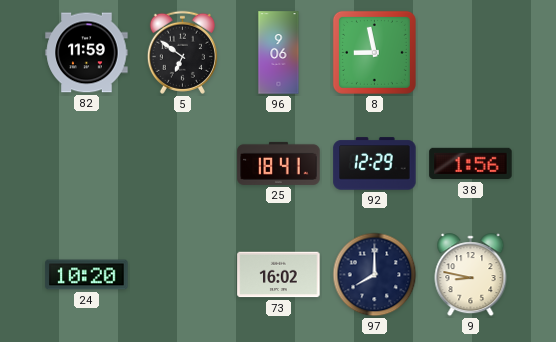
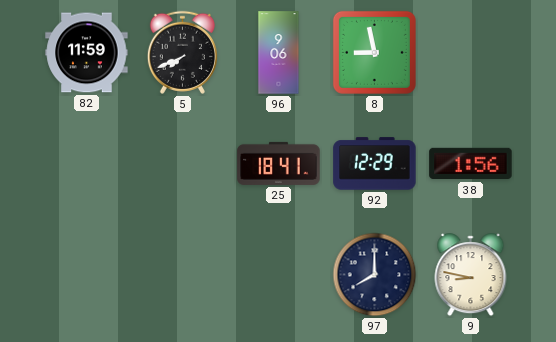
5: 6:51 -> 7:41 (182, 52)
24: 10:20 -> none (87, 275)
73: 16:02 -> none (279, 275)
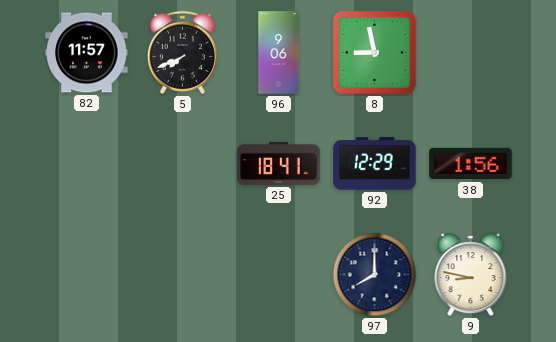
82: 11:59 -> 11:57 (87, 53)
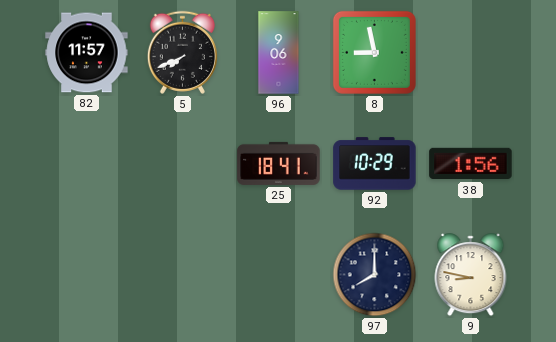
92: 12:29 -> 10:29 (375, 164)
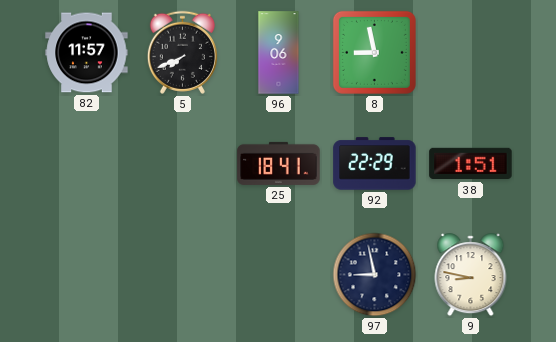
92: 10:29 -> 22:29 (375, 164)
38: 1:56 -> 1:51 (471, 164)
97: 8:00 -> 8:58 (375, 275)
